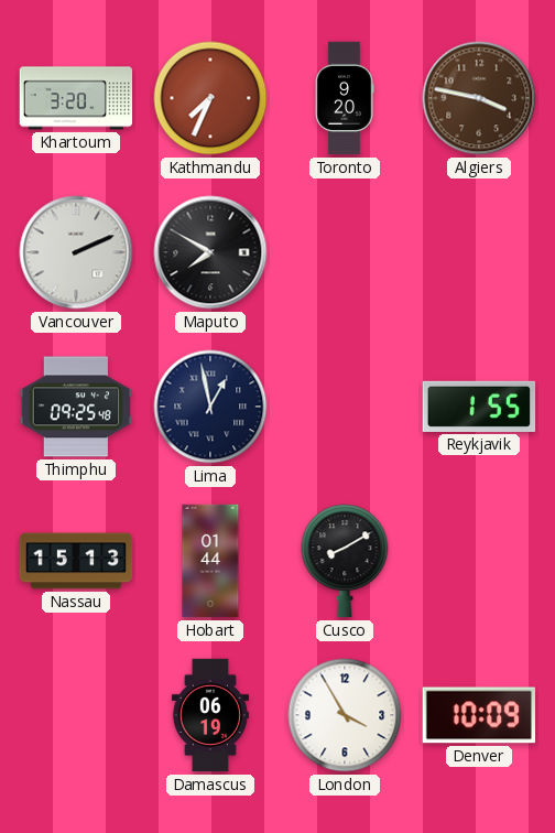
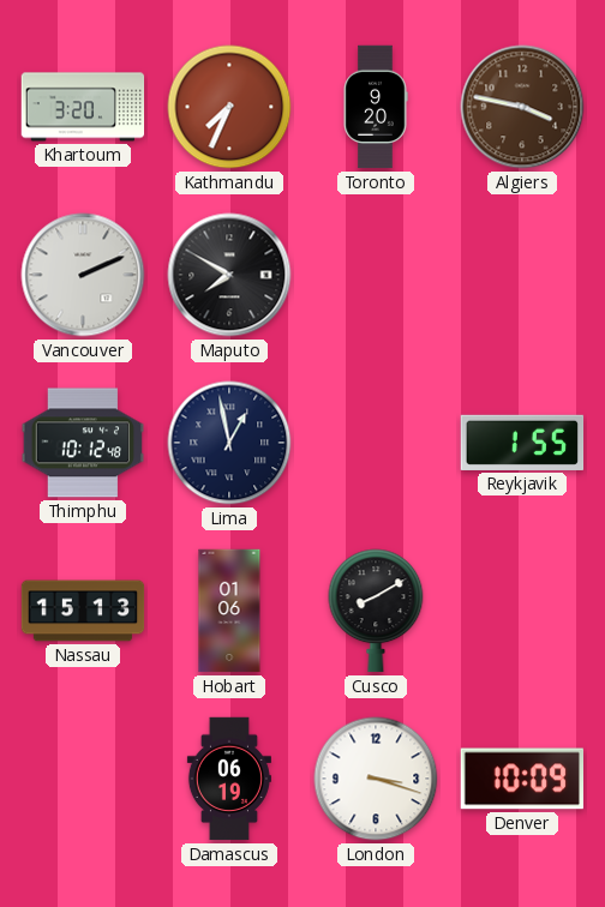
Thimphu: 09:25 -> 10:12 (83, 443)
Hobart: 01:44 -> 01:06 (229, 611)
London: 3:55 -> 3:18 (376, 779)
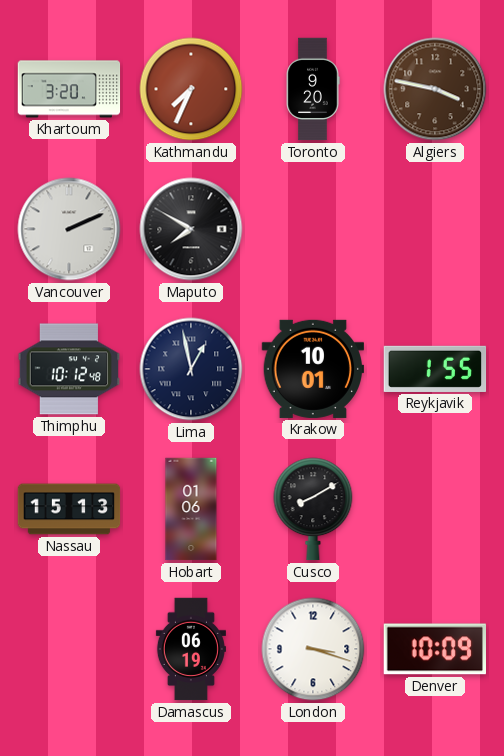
Krakow: none -> 10:01 (313, 369)
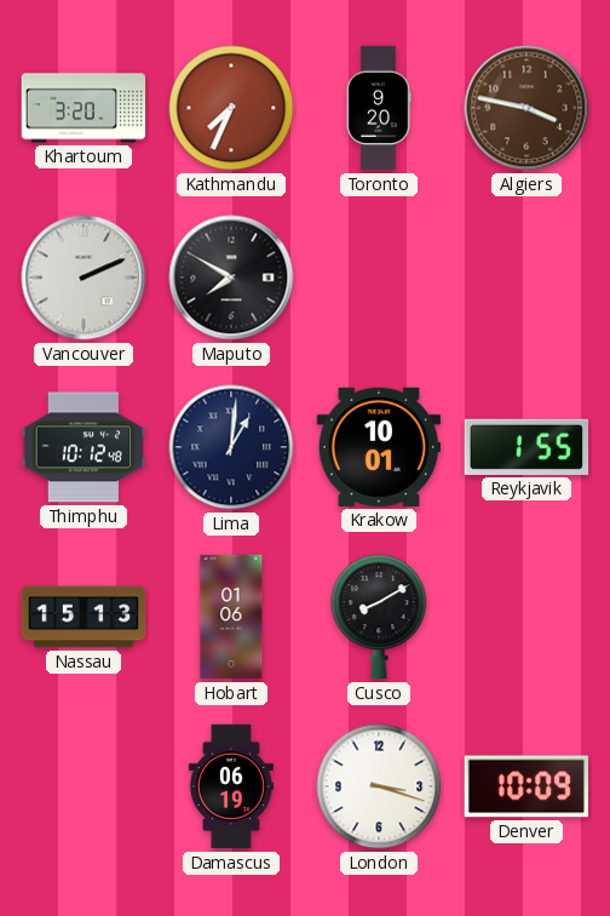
Lima: 12:58 -> 1:01 (231, 447)
